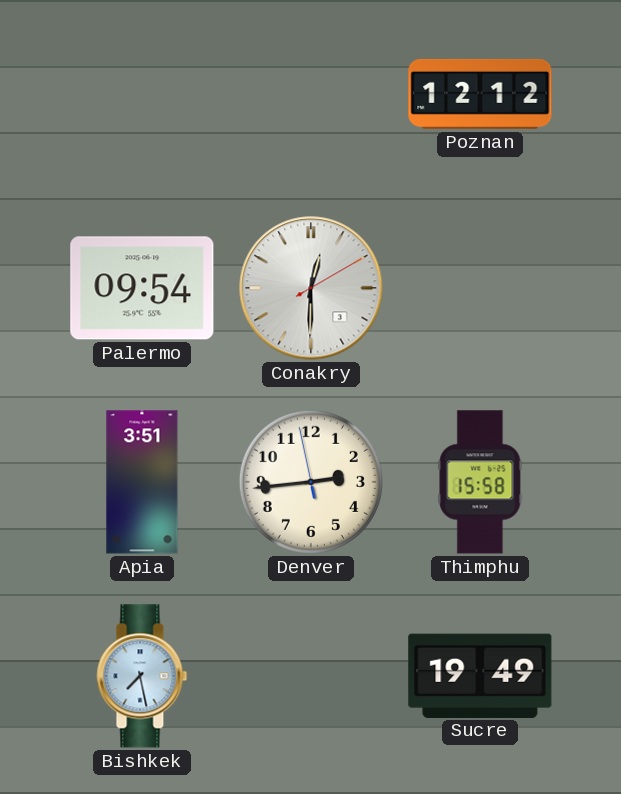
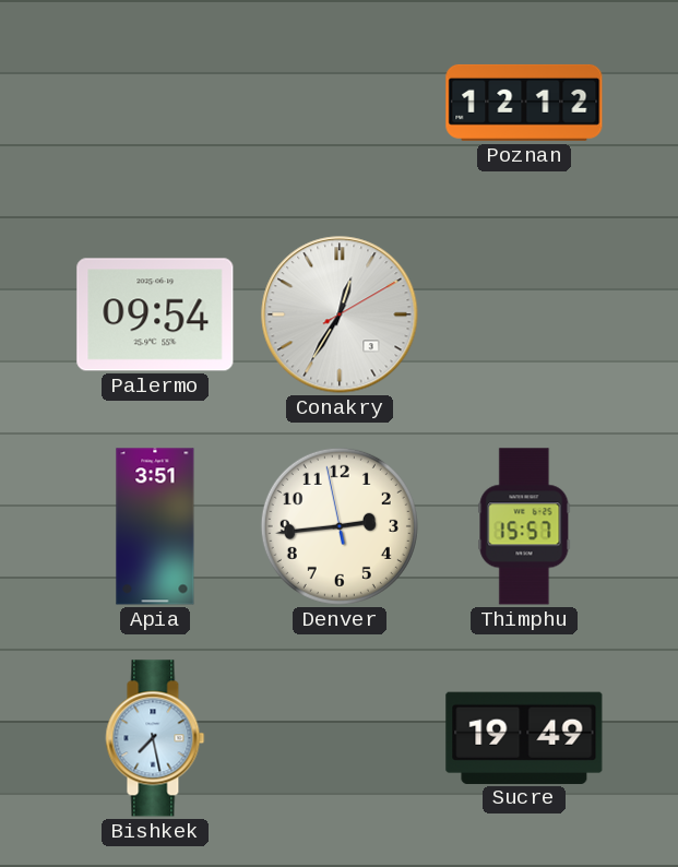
Conakry: 12:30 -> 12:35 (340, 314)
Thimphu: 15:58 -> 15:57 (524, 526)
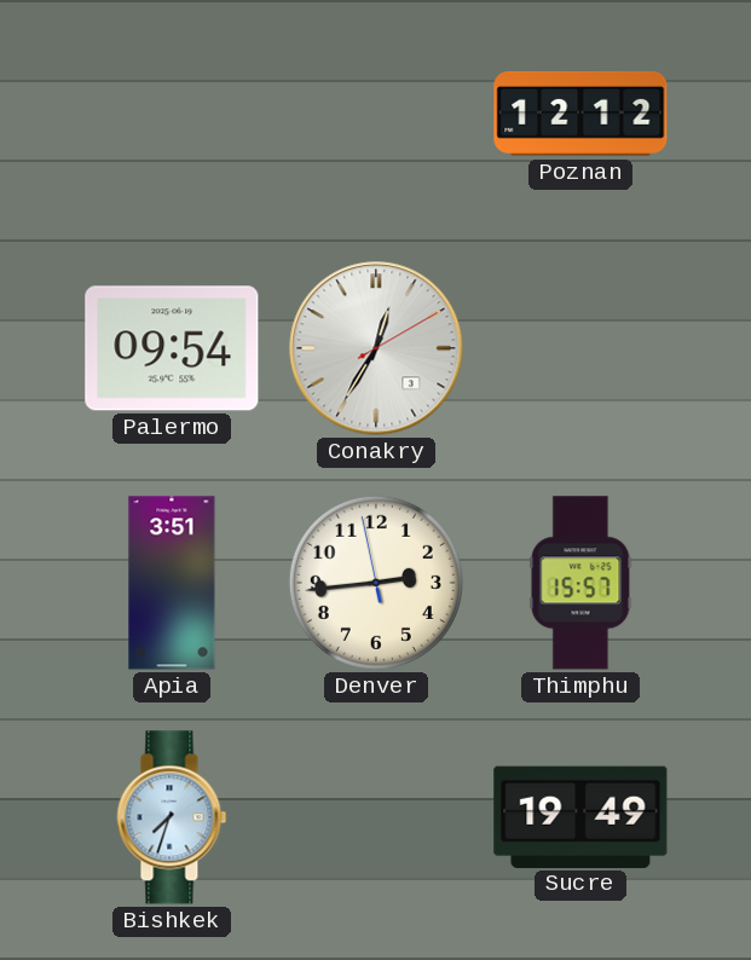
Bishkek: 7:28 -> 7:33 (172, 817)
